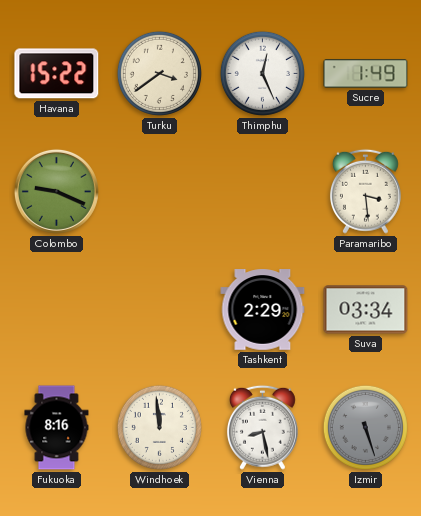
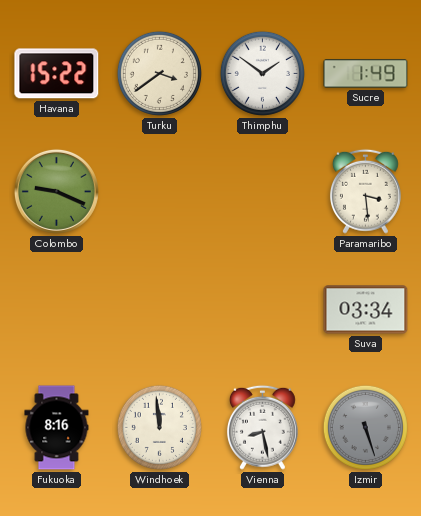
Thimphu: 12:26 -> 1:51 (262, 73)
Tashkent: 2:29 -> none (263, 310)
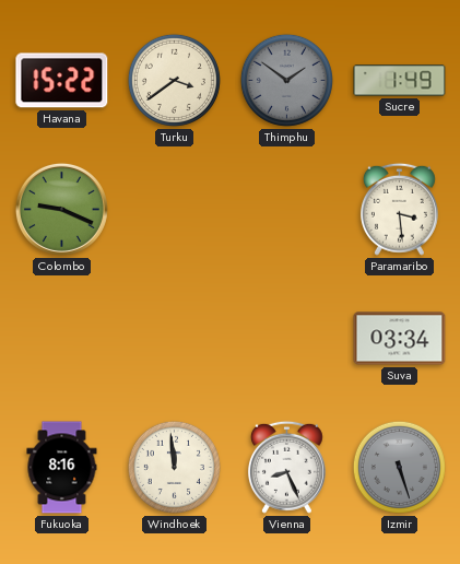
Thimphu dial: white -> grey (286, 80)
Vienna: 8:28 -> 8:26 (286, 467)
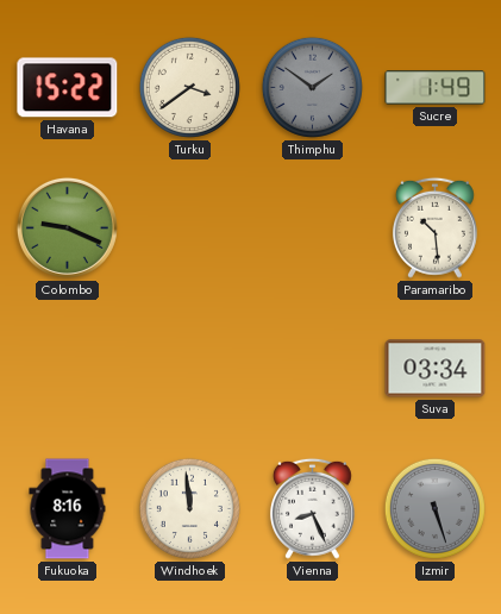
Paramaribo: 3:29 -> 10:29 (434, 227)
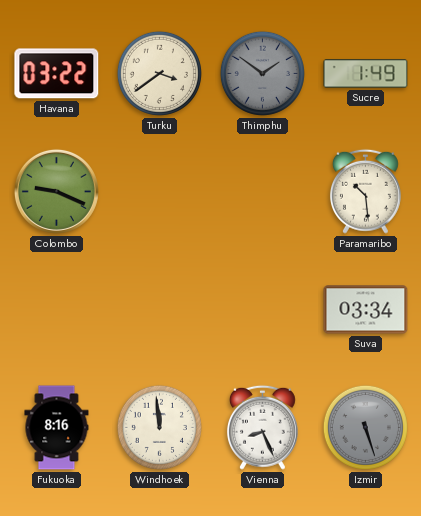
Havana: 15:22 -> 03:22 (57, 74)
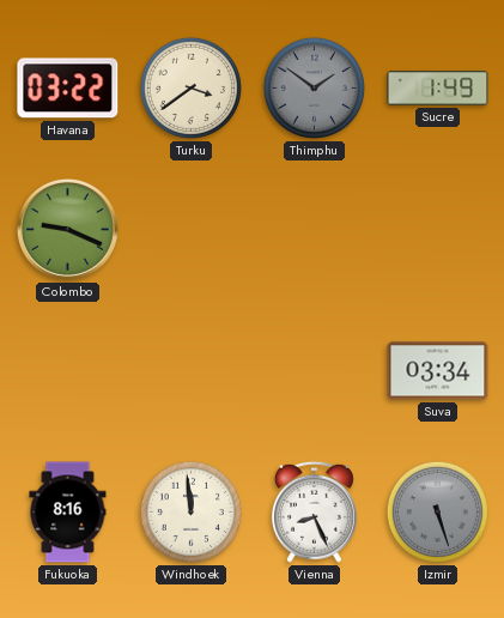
Paramaribo: 10:29 -> none (365, 191)
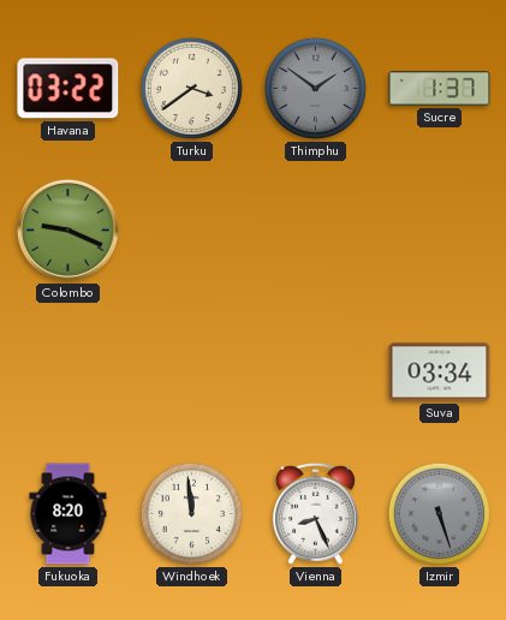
Sucre: 1:49 -> 1:37 (440, 89)
Fukuoka: 8:16 -> 8:20 (69, 514)
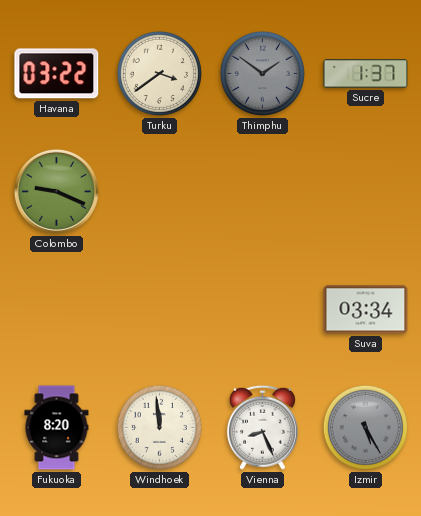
Izmir: 5:27 -> 5:25 (365, 427)
